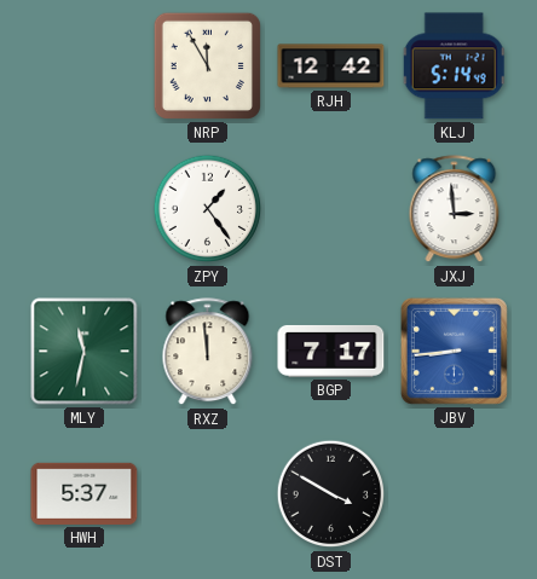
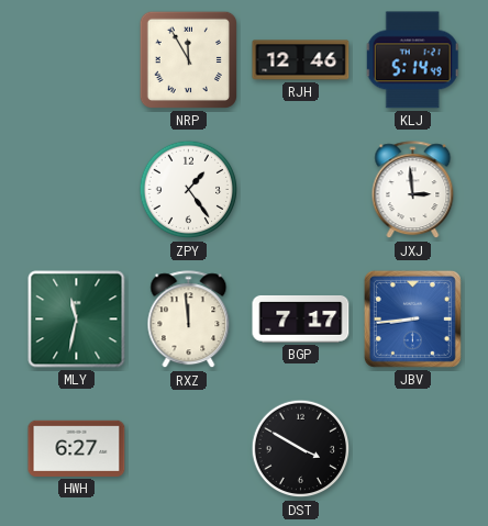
RJH: 12:42 -> 12:46 (301, 60)
HWH: 5:37 -> 6:27 (77, 448)
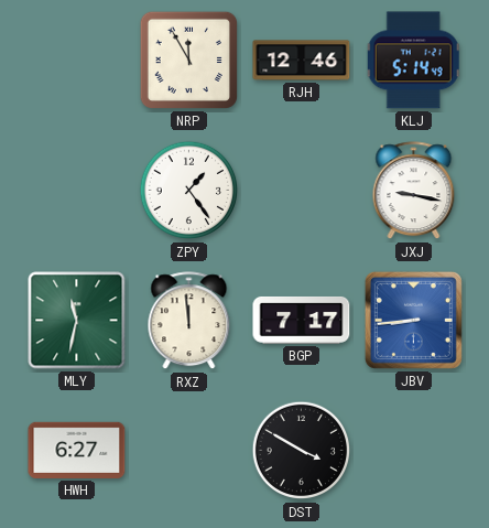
JXJ: 2:59 -> 9:17 (414, 191)
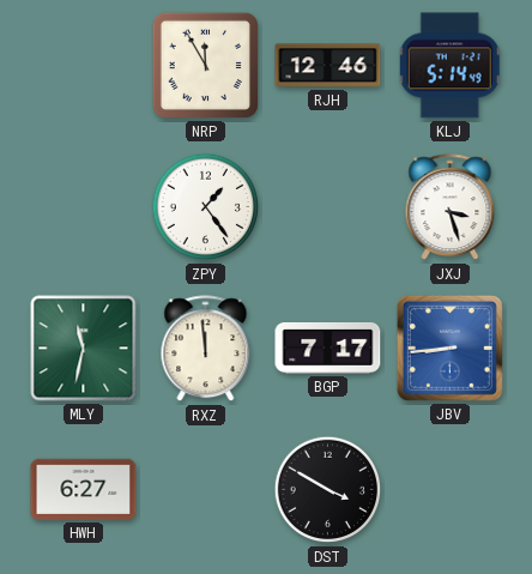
JXJ: 9:17 -> 3:27 (451, 207)
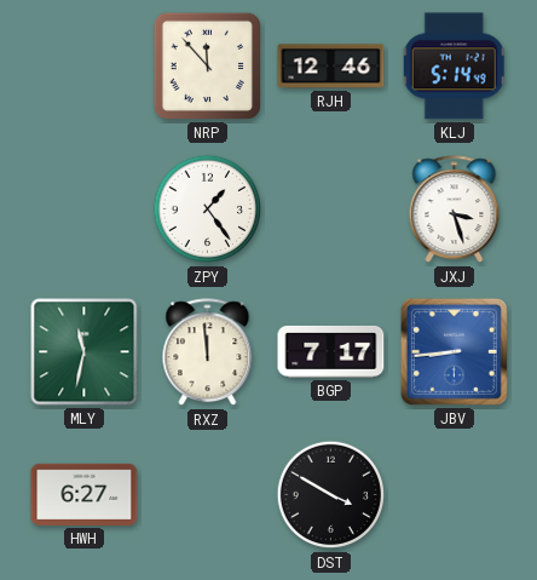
NRP: 11:55 -> 11:53 (207, 65)
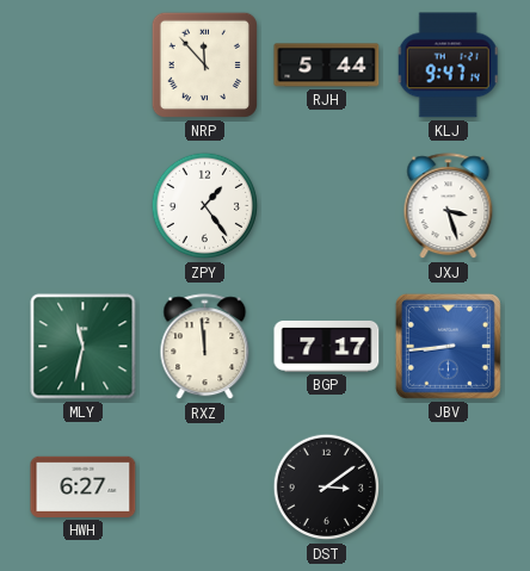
RJH: 12:46 -> 5:44 (327, 66)
KLJ: 5:14 -> 9:47 (448, 66)
DST: 3:50 -> 3:09 (327, 488)
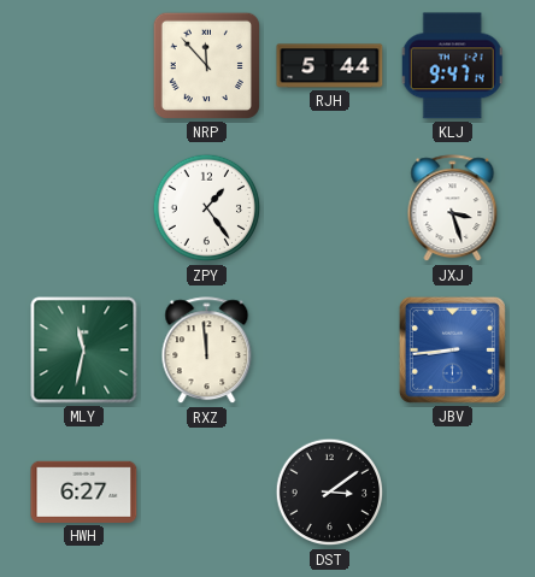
BGP: 7:17 -> none (327, 346)
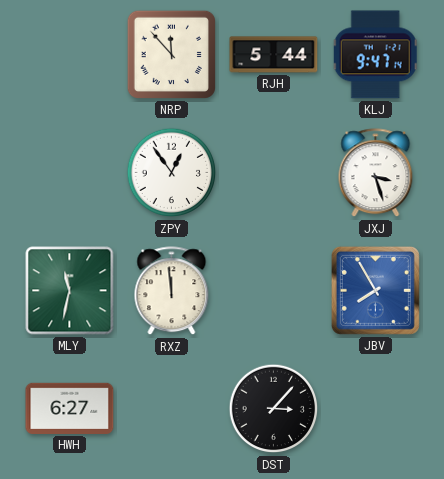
ZPY: 1:24 -> 12:54 (172, 173)
JBV: 8:44 -> 7:55 (375, 290)
DST: 3:09 -> 3:07 (274, 409)
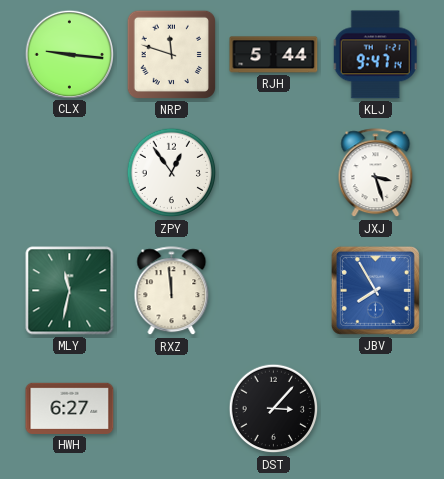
CLX: none -> 9:16 (69, 54)
NRP: 11:53 -> 11:48 (171, 54)
